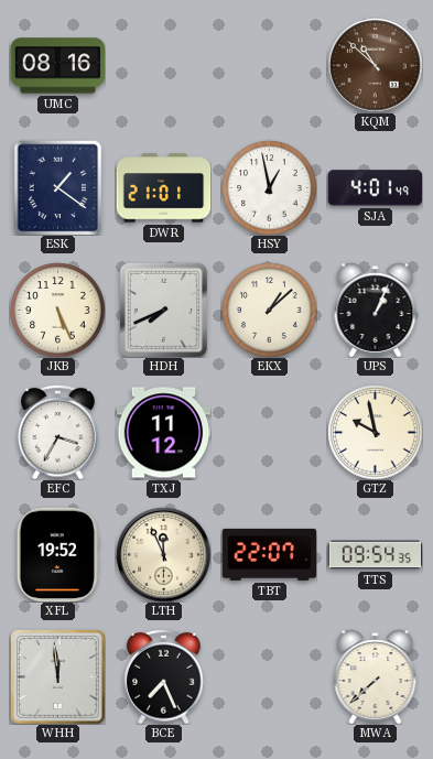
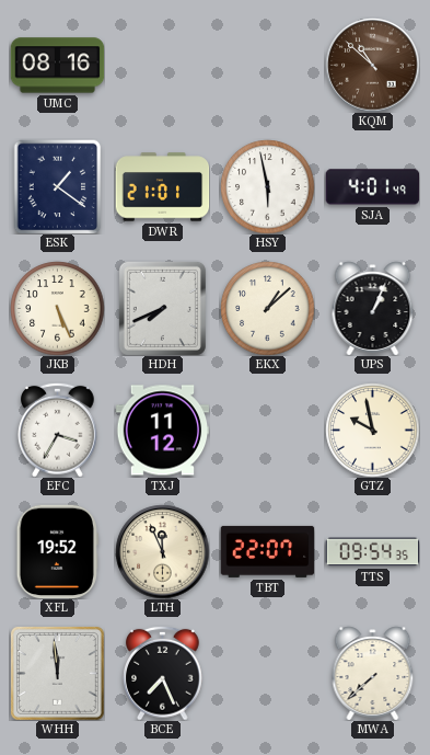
HSY: 12:58 -> 5:58 (267, 186)
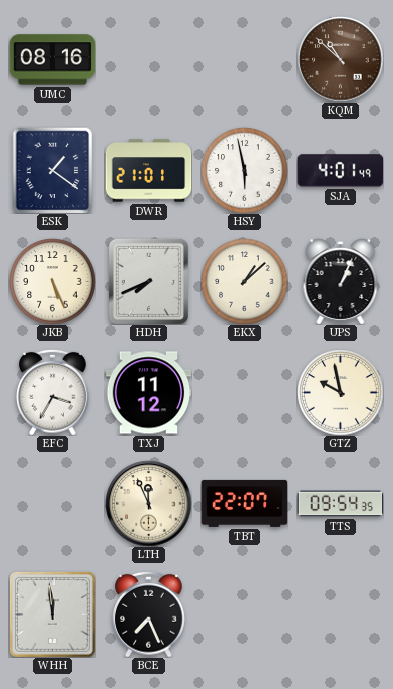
XFL: 19:52 -> none (57, 551)
MWA: 7:38 -> none (373, 673)
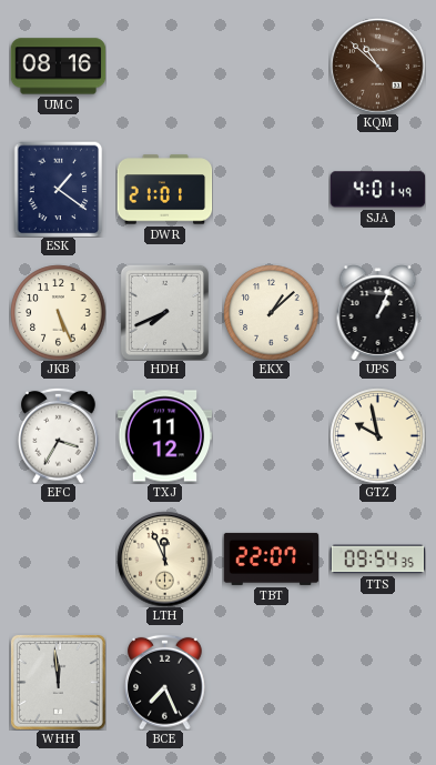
HSY: 5:58 -> none (244, 170)
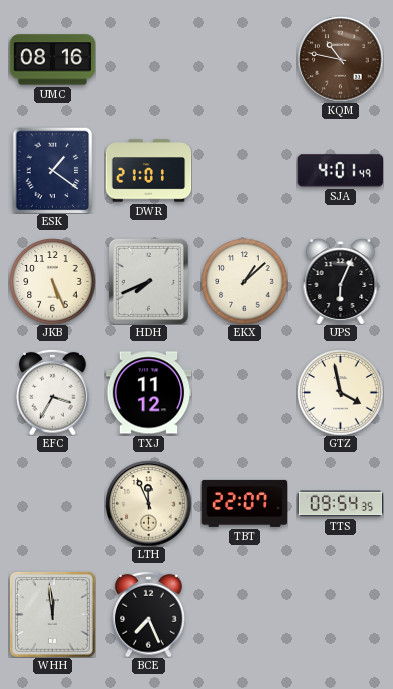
KQM: 10:52 -> 10:47 (340, 59)
UPS: 1:04 -> 6:04 (341, 281)
GTZ: 9:58 -> 3:58 (340, 392)
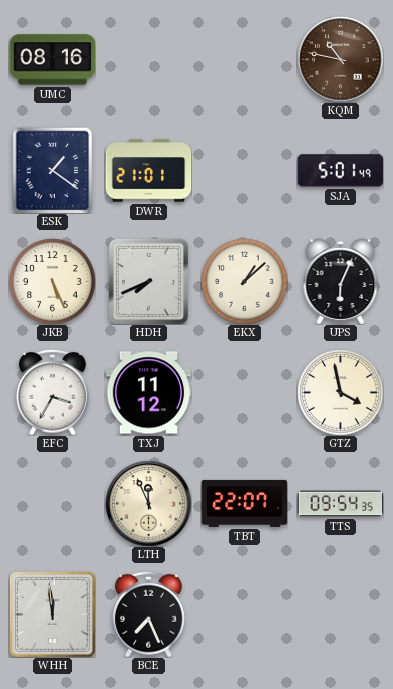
SJA: 4:01 -> 5:01 (340, 171)
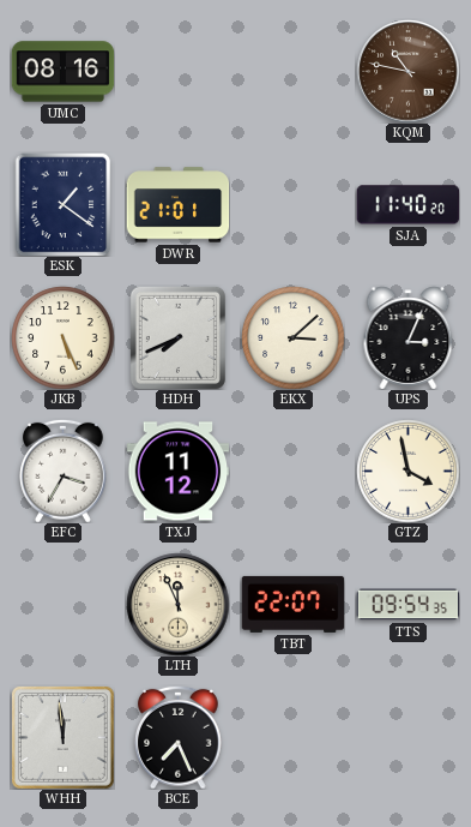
SJA: 5:01 -> 11:40 (407, 205)
EKX: 1:08 -> 3:08 (292, 337)
UPS: 6:04 -> 3:04 (409, 337)
